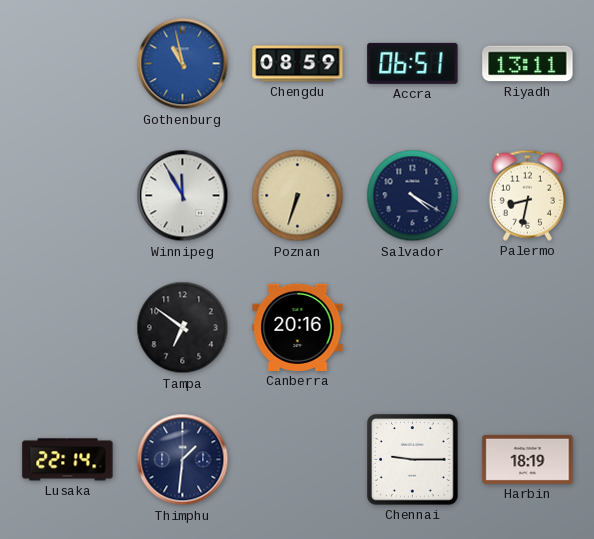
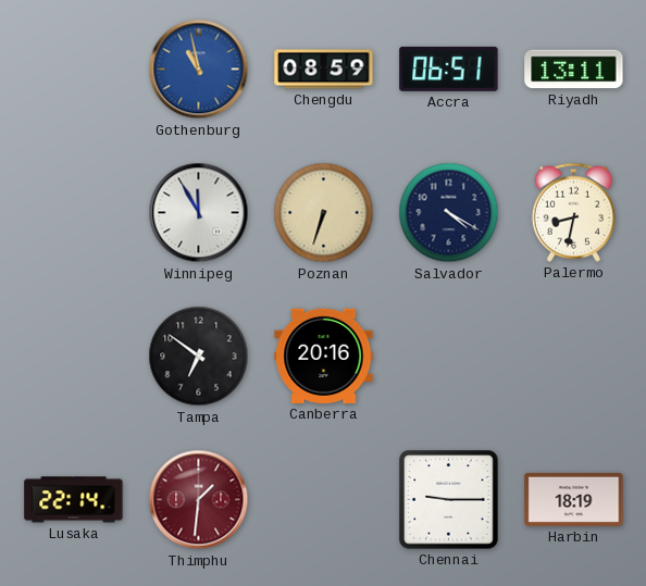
Thimphu dial: navy -> burgundy (199, 500)
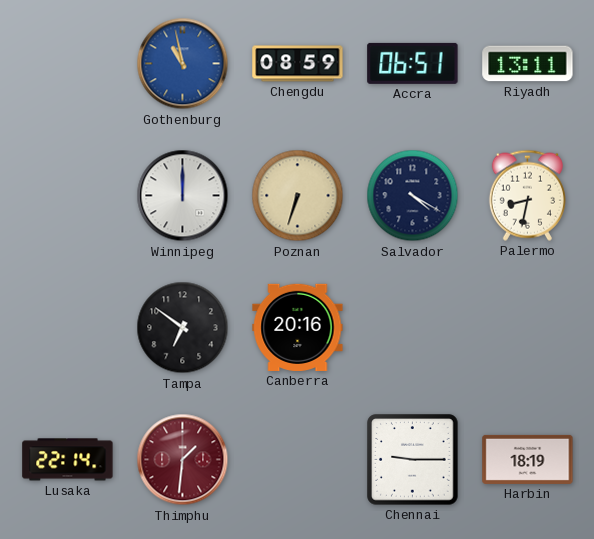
Winnipeg: 11:55 -> 12:00 (183, 196)
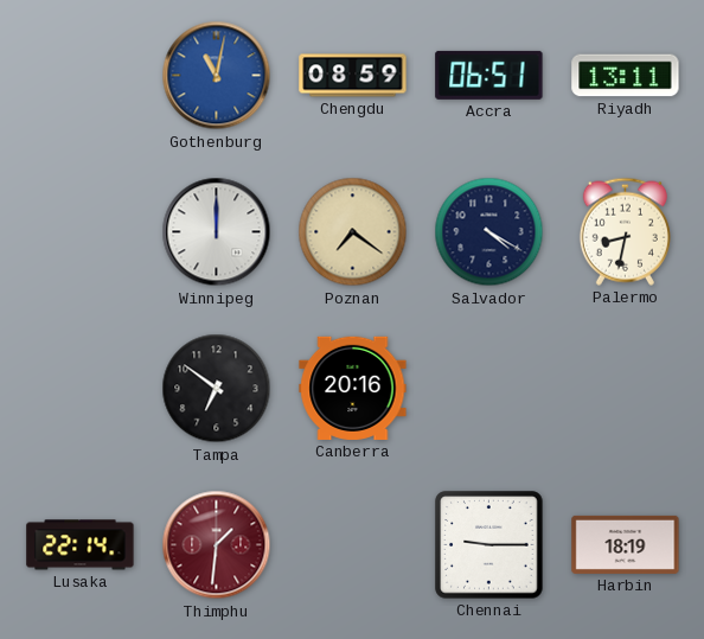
Gothenburg: 10:58 -> 11:02 (217, 76)
Poznan: 6:33 -> 7:21 (353, 232)
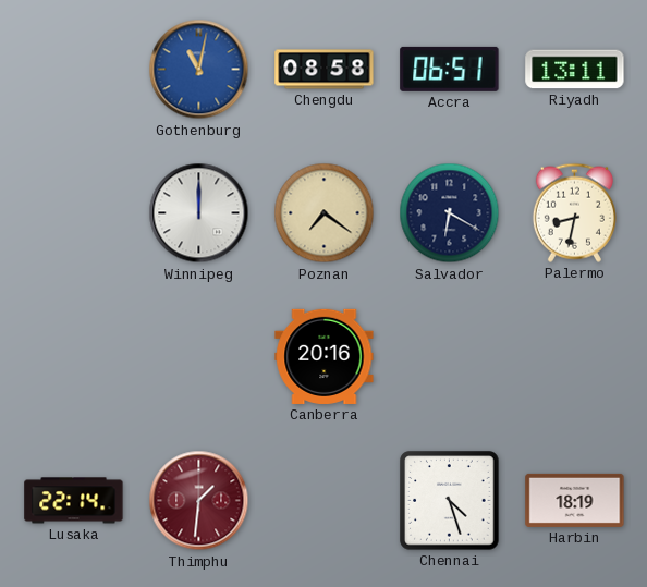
Chengdu: 08:59 -> 08:58 (325, 70)
Salvador: 4:20 -> 6:20 (450, 213)
Tampa: 6:51 -> none (217, 389)
Chennai: 9:15 -> 4:27 (450, 501)
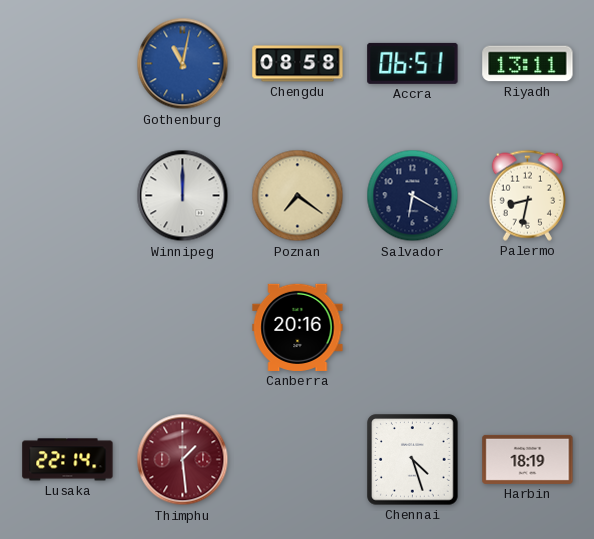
Thimphu: 1:31 -> 1:29 (183, 460)
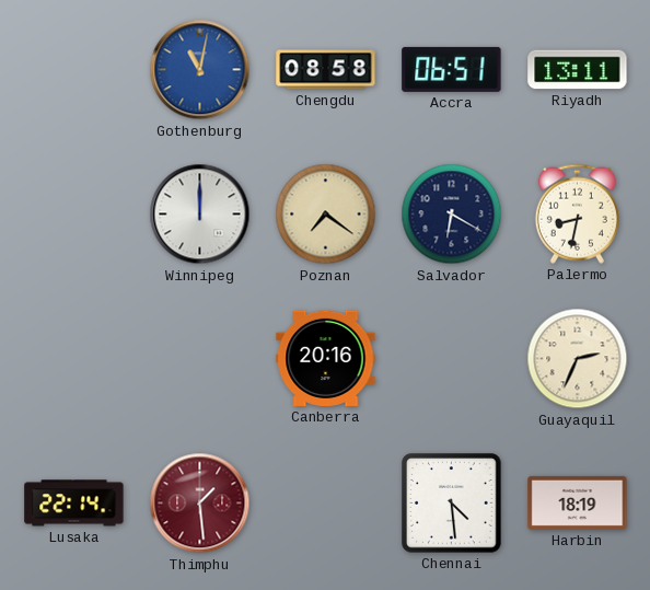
Guayaquil: none -> 2:34 (578, 359)
Chennai: 4:27 -> 4:29 (452, 504)
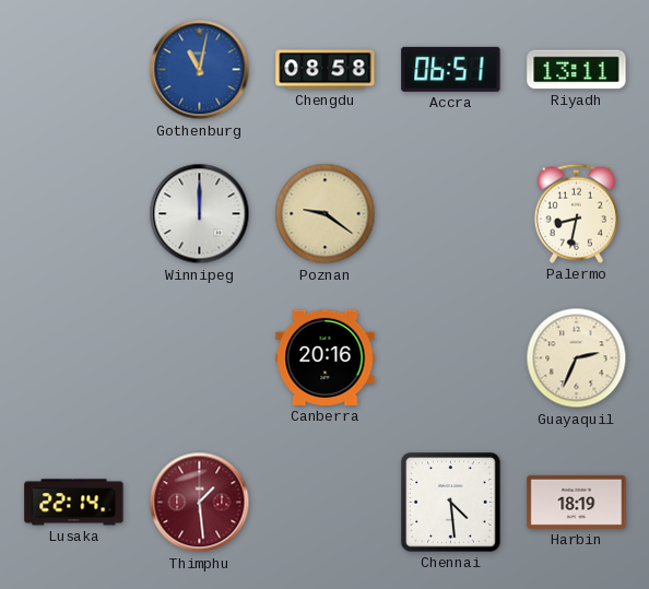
Poznan: 7:21 -> 9:21 (326, 214)
Salvador: 6:20 -> none (452, 215)
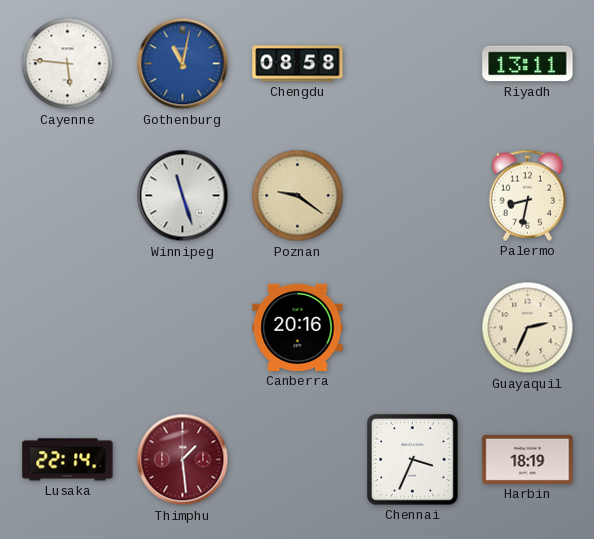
Cayenne: none -> 5:46 (68, 64)
Accra: 06:51 -> none (451, 69)
Winnipeg: 12:00 -> 11:27 (183, 196)
Chennai: 4:29 -> 3:34 (413, 460)
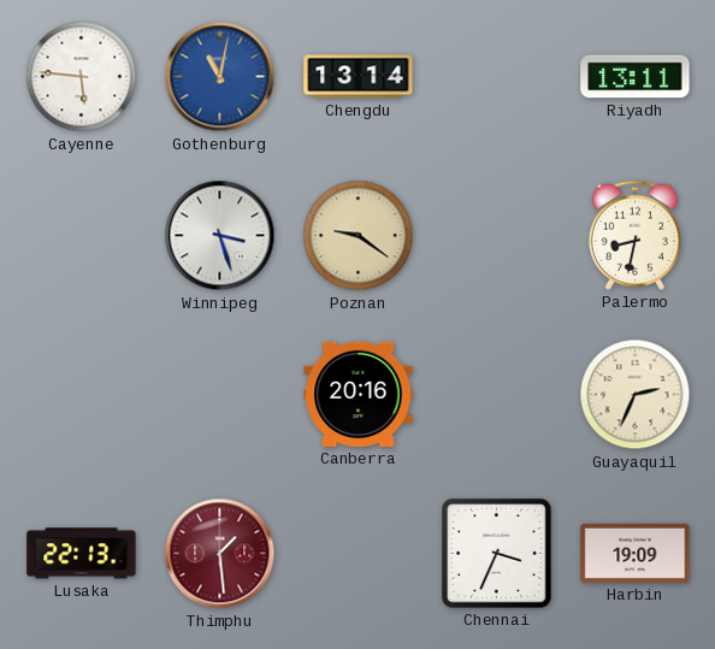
Chengdu: 08:58 -> 13:14 (359, 77)
Winnipeg: 11:27 -> 3:27 (220, 236)
Lusaka: 22:14 -> 22:13 (82, 554)
Harbin: 18:19 -> 19:09 (636, 553)
